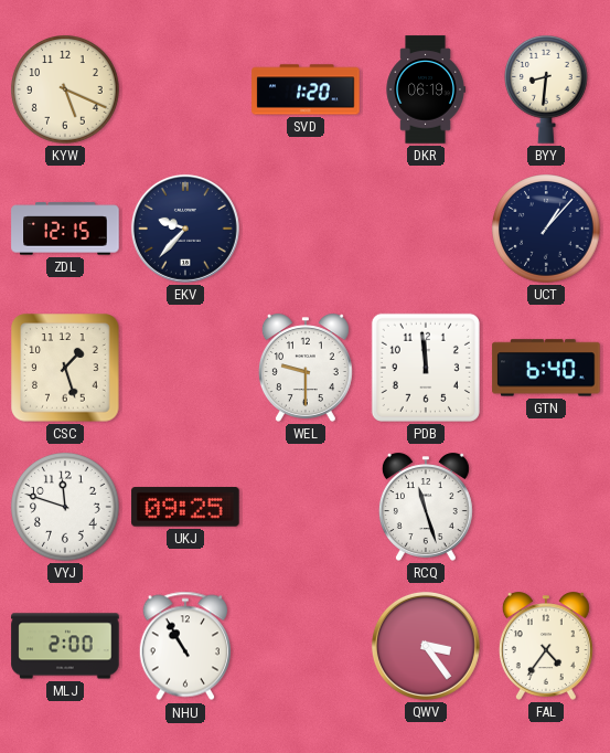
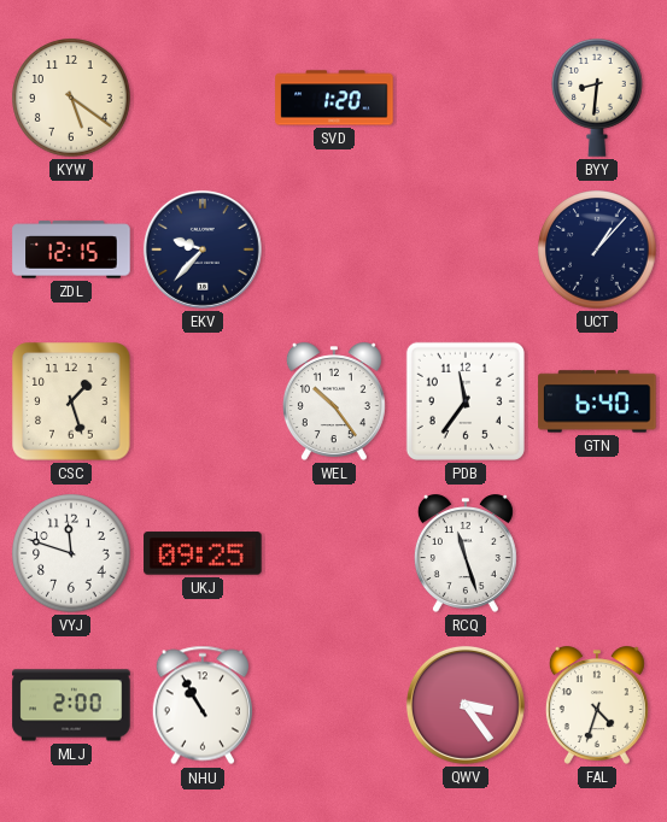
KYW: 5:19 -> 5:21 (71, 98)
DKR: 06:19 -> none (426, 89)
WEL: 9:30 -> 10:24 (334, 401)
PDB: 11:59 -> 11:36 (466, 401)
FAL: 4:36 -> 4:33 (597, 705)
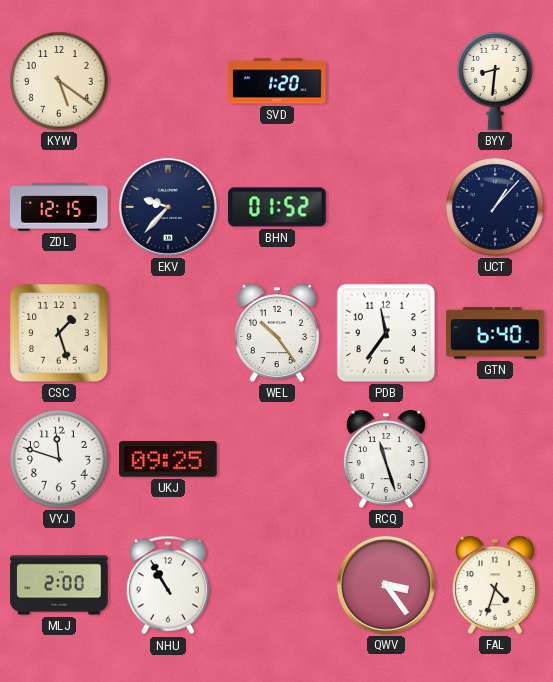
BHN: none -> 01:52 (277, 207)
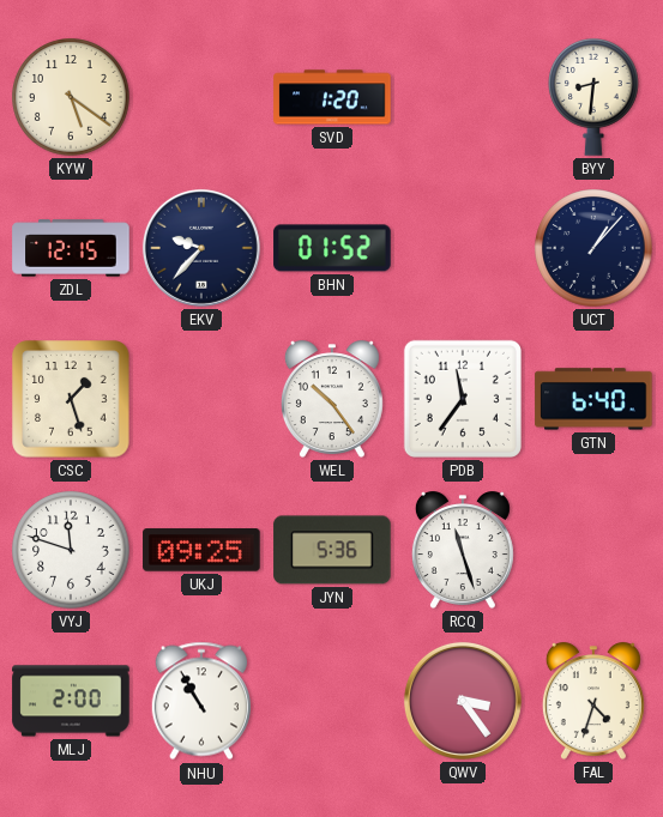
JYN: none -> 5:36 (332, 550)
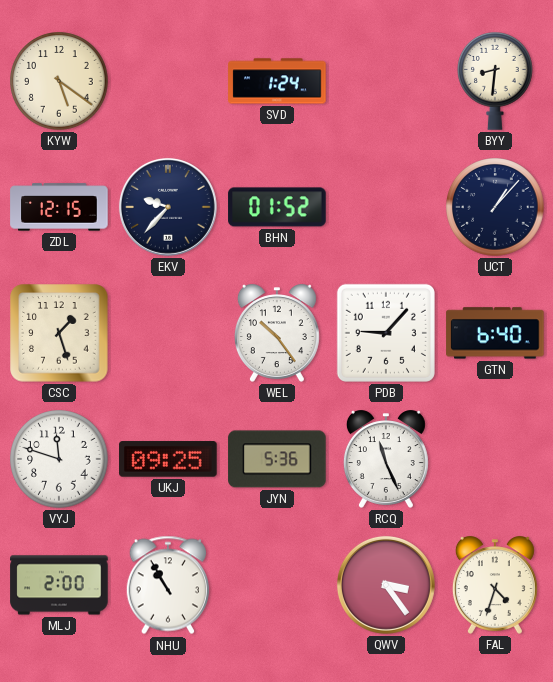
SVD: 1:20 -> 1:24 (277, 81)
PDB: 11:36 -> 9:07 (386, 333)
RCQ: 11:27 -> 11:26 (386, 459)
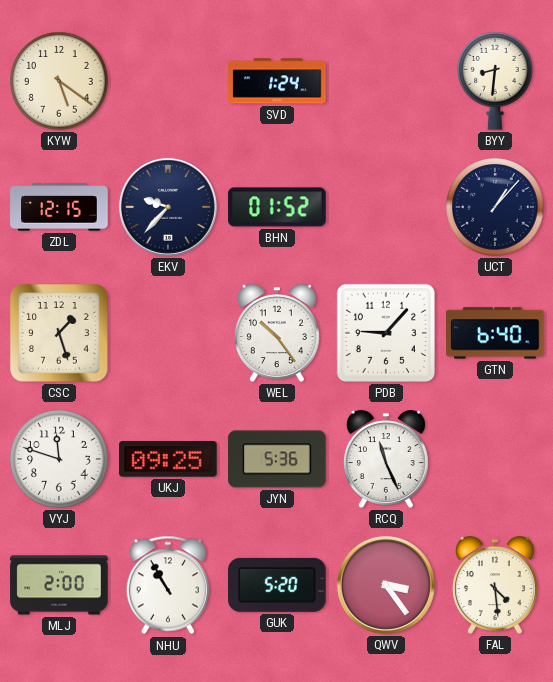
GUK: none -> 5:20 (277, 585)
FAL: 4:33 -> 4:29 (495, 585)
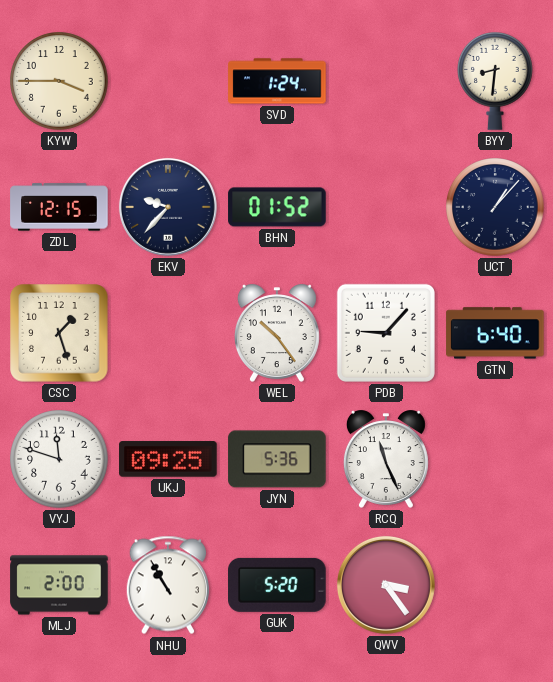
KYW: 5:21 -> 3:45 (59, 81)
FAL: 4:29 -> none (495, 585)
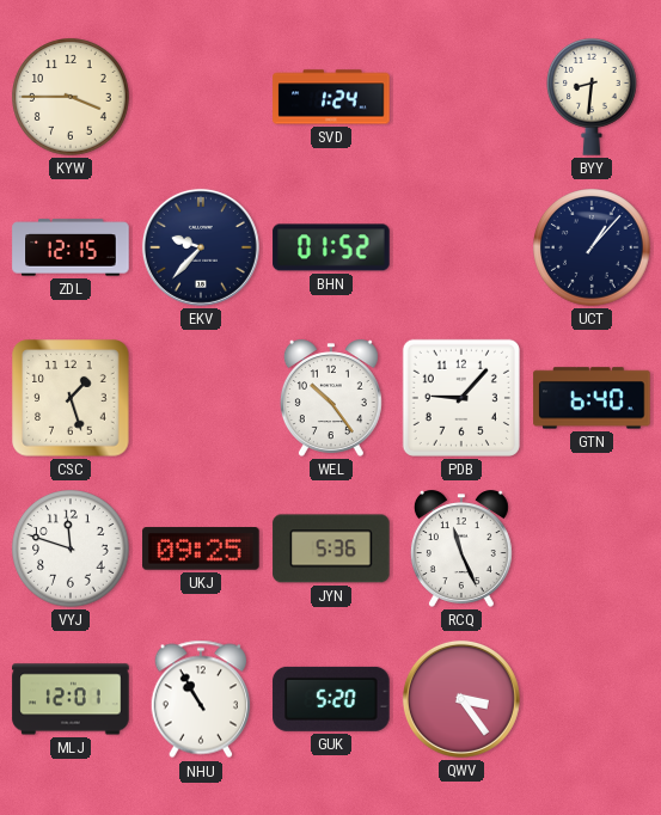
MLJ: 2:00 -> 12:01 (71, 699)
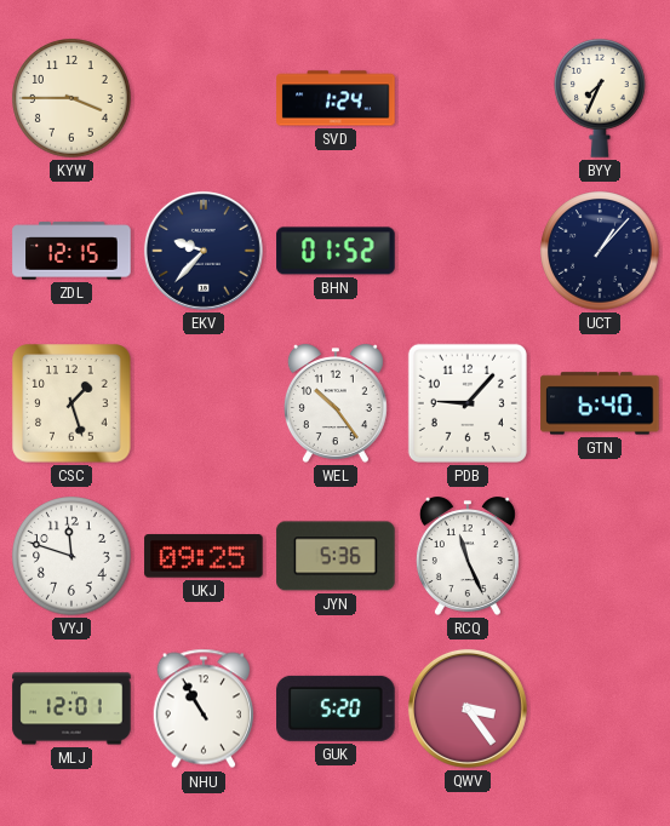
BYY: 8:31 -> 7:34 (601, 99)
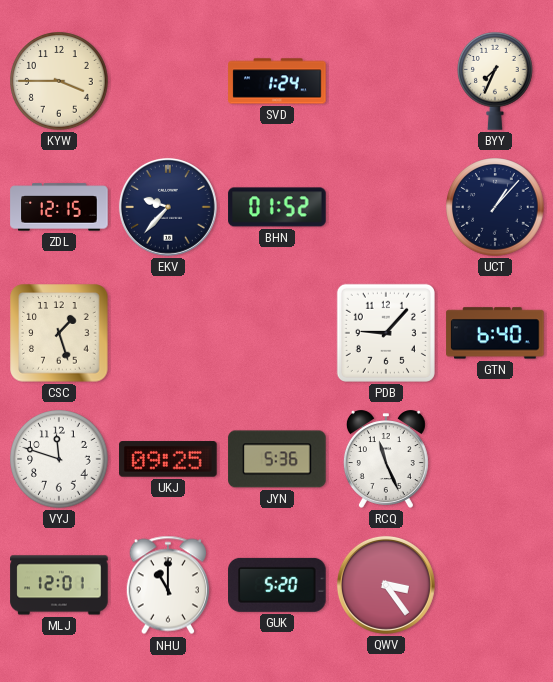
WEL: 10:24 -> none (336, 403)
NHU: 10:55 -> 11:00 (167, 585)
